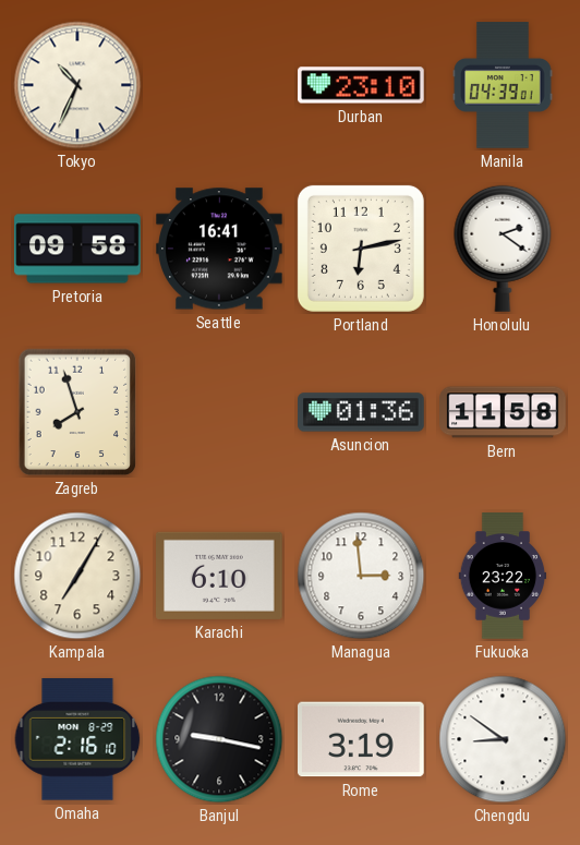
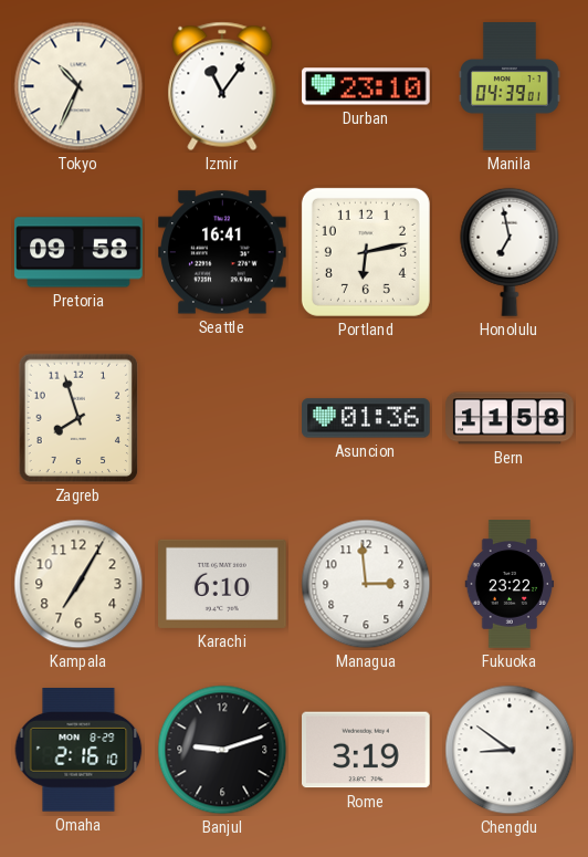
Izmir: none -> 11:06 (222, 86)
Honolulu: 2:21 -> 6:58 (510, 252)
Banjul: 9:17 -> 9:12 (222, 750)
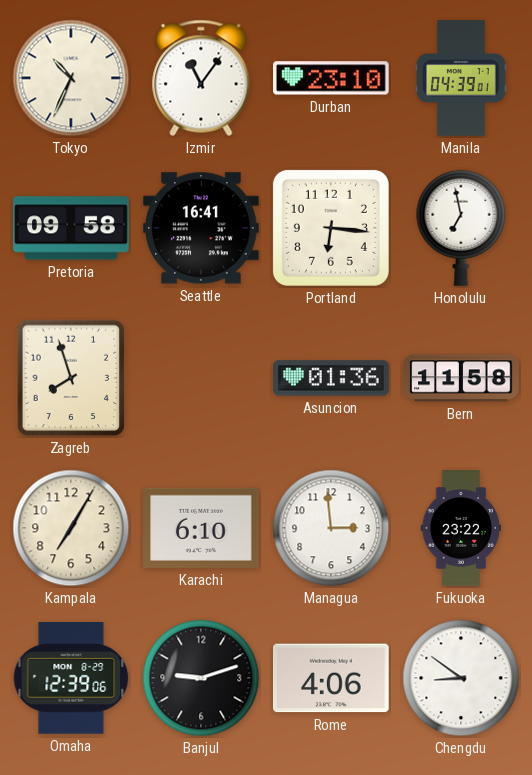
Portland: 6:13 -> 6:16 (331, 228)
Omaha: 2:16 -> 12:39 (71, 678)
Rome: 3:19 -> 4:06 (332, 678)
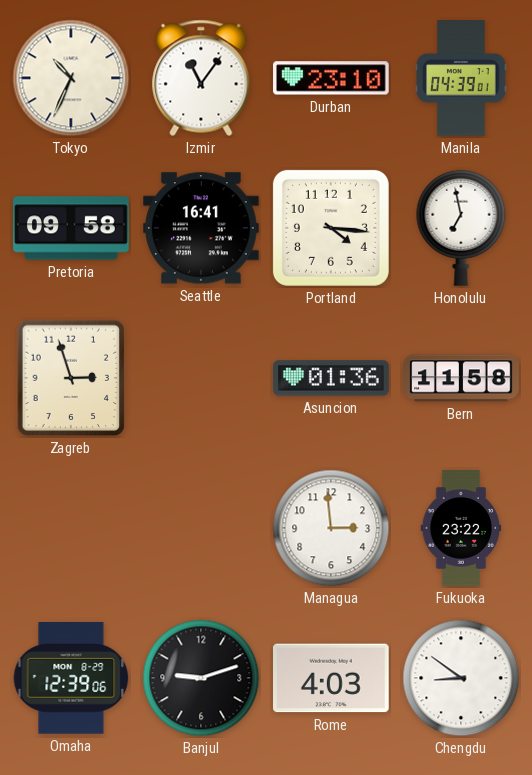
Portland: 6:16 -> 4:16 (331, 228)
Zagreb: 7:57 -> 2:57 (71, 378)
Kampala: 7:05 -> none (71, 528)
Karachi: 6:10 -> none (202, 528)
Rome: 4:06 -> 4:03 (332, 678)
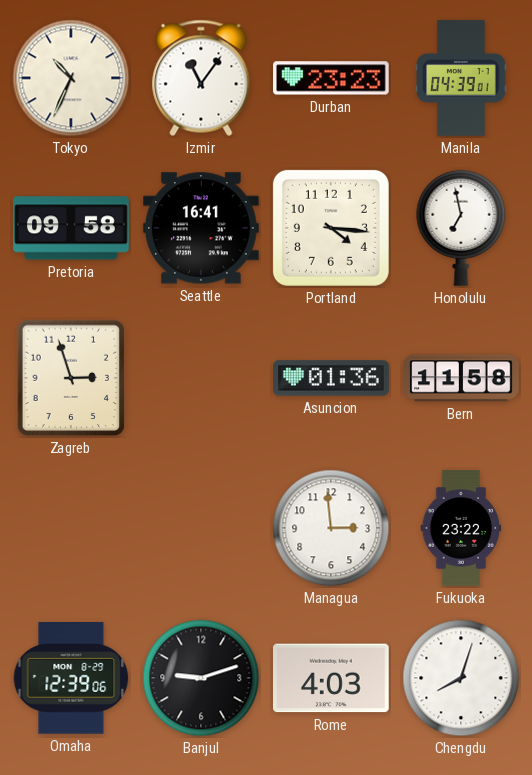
Durban: 23:10 -> 23:23 (331, 78)
Chengdu: 8:51 -> 8:03 (461, 678)
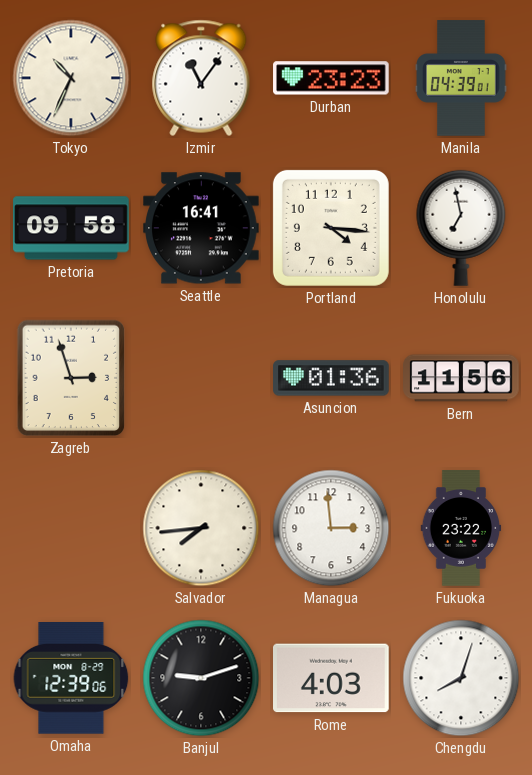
Bern: 11:58 -> 11:56 (461, 378)
Salvador: none -> 7:44 (201, 528)
